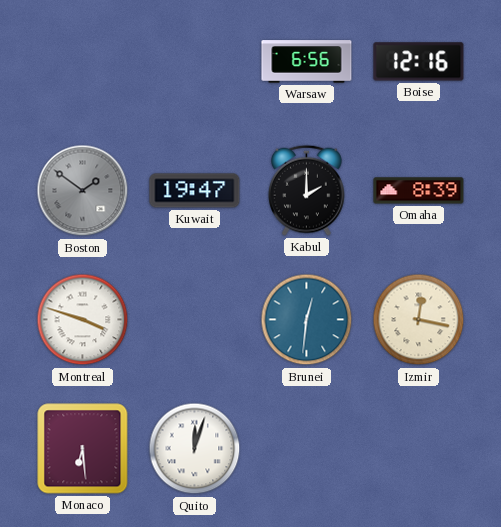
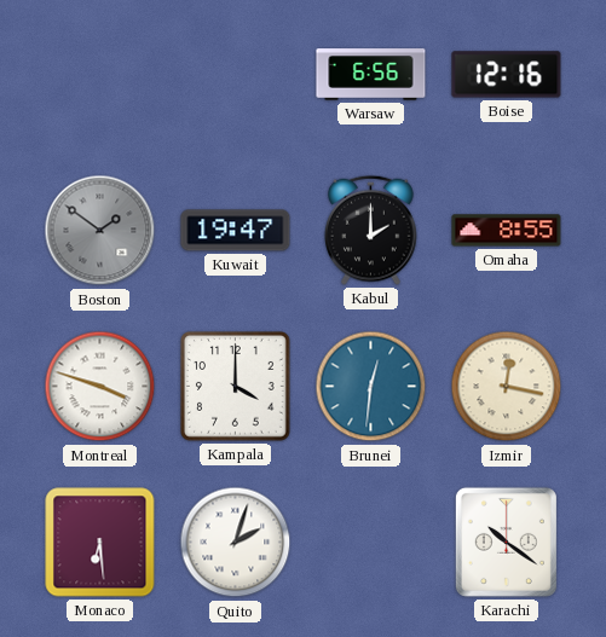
Omaha: 8:39 -> 8:55 (507, 231)
Kampala: none -> 4:00 (236, 387)
Quito: 12:03 -> 2:03 (236, 543)
Karachi: none -> 10:21 (506, 542)
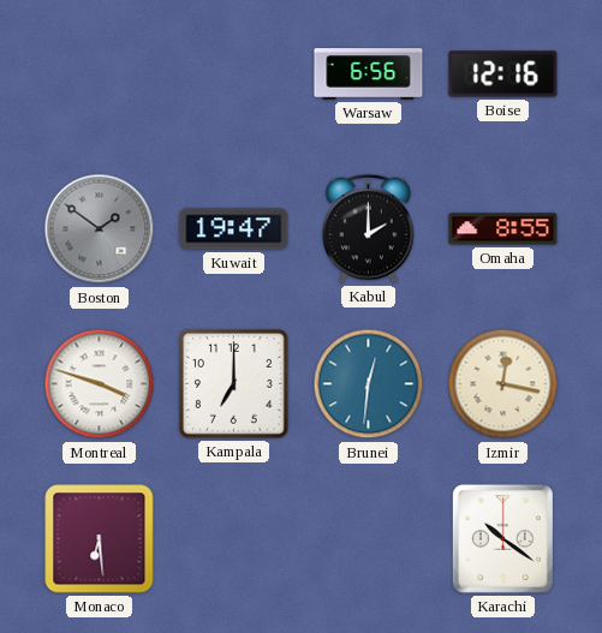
Kampala: 4:00 -> 7:00 (234, 384)
Quito: 2:03 -> none (236, 543)
